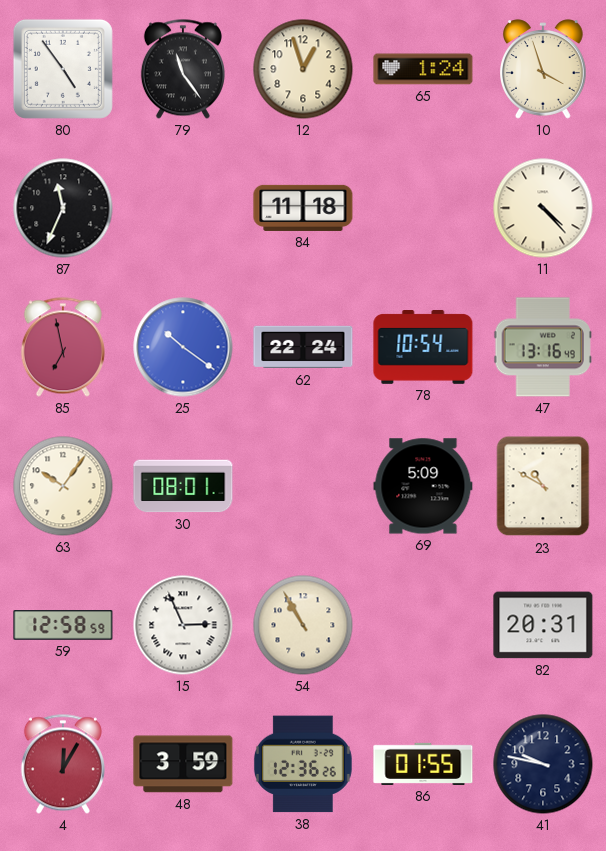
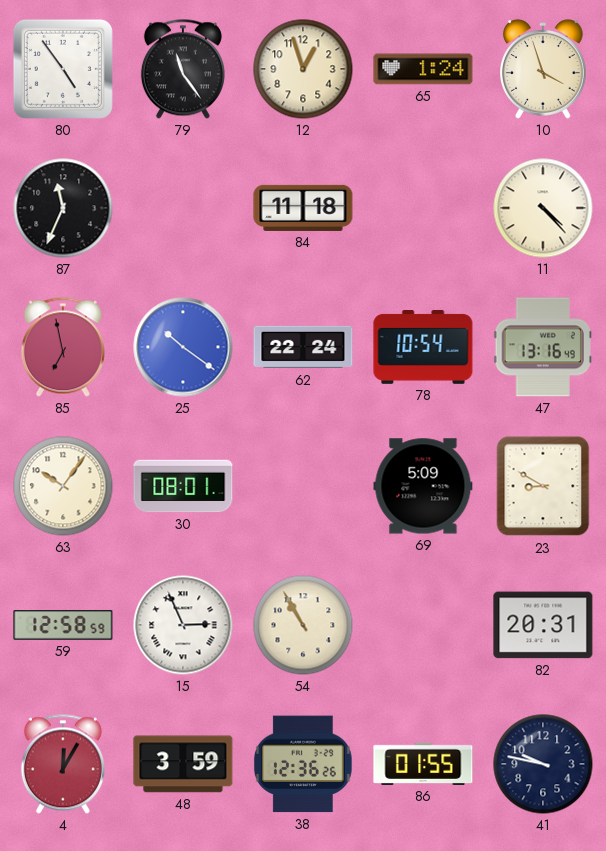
23: 10:50 -> 8:50 (543, 486)
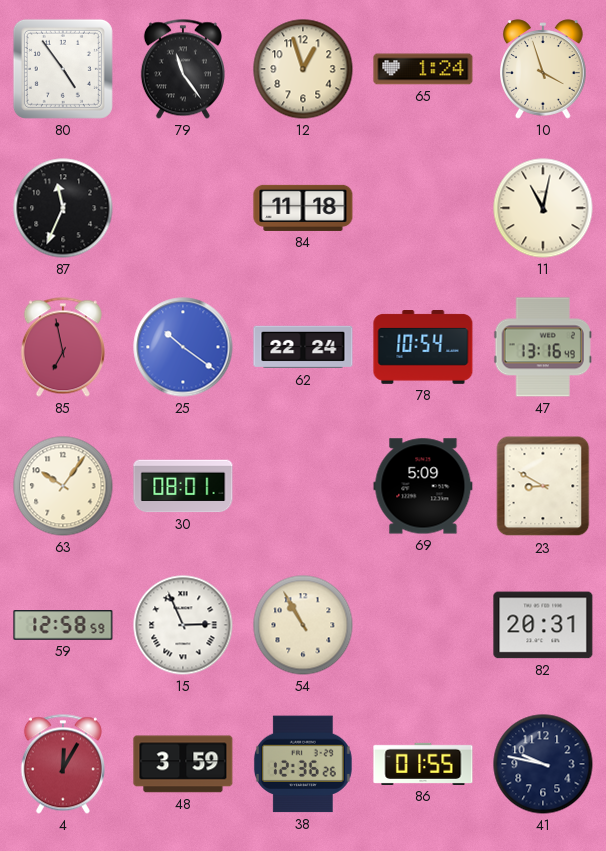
11: 4:23 -> 11:02 (543, 208)
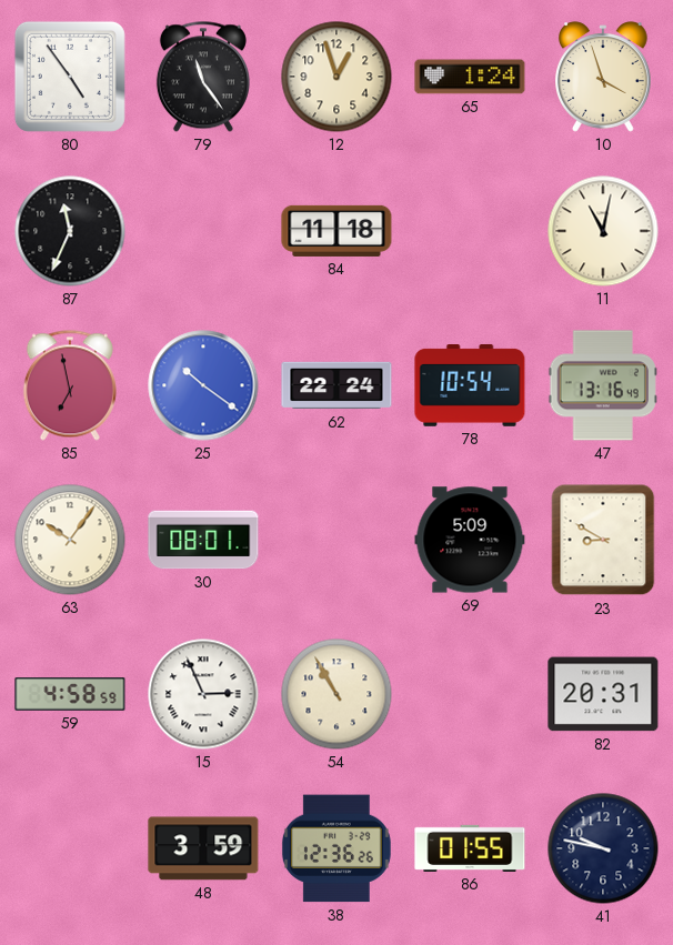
59: 12:58 -> 4:58 (70, 694)
4: 12:05 -> none (63, 764)
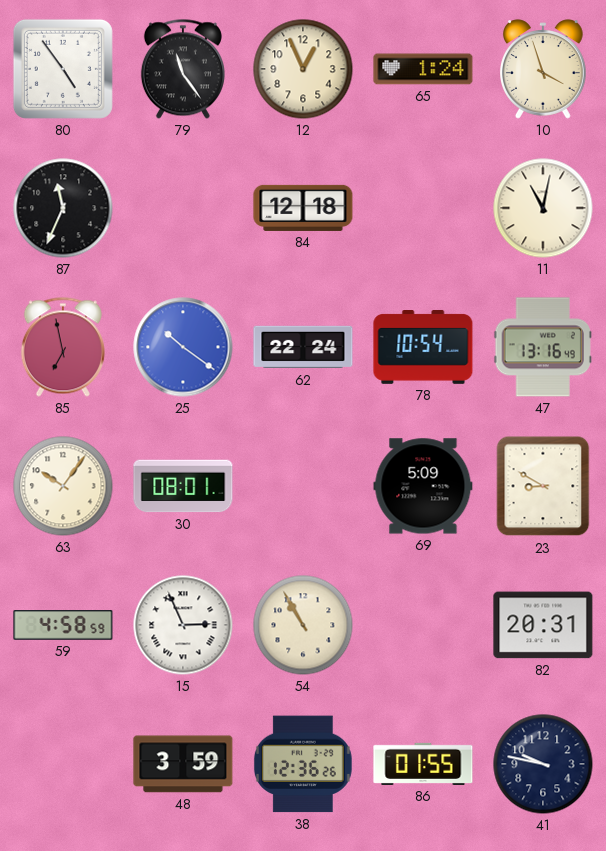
12: 12:57 -> 12:56 (303, 69)
84: 11:18 -> 12:18 (303, 208)
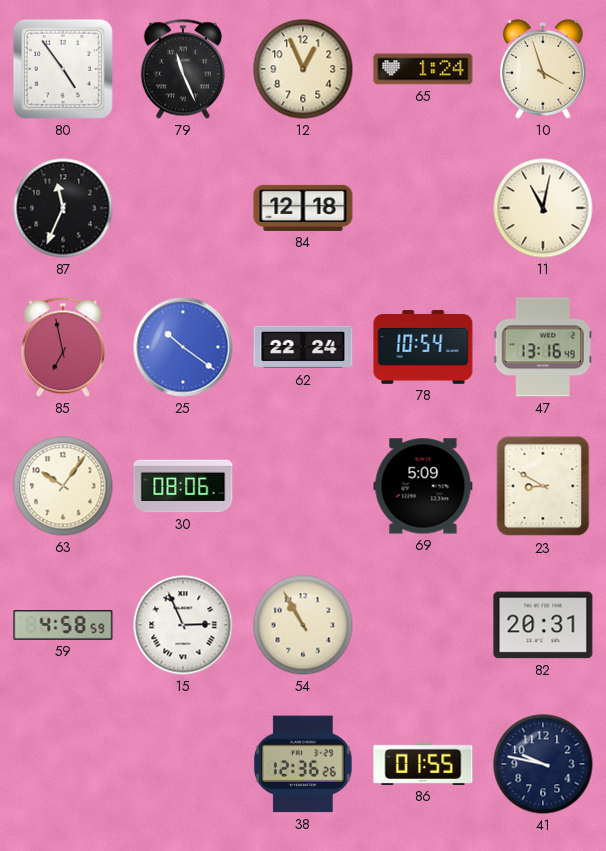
79: 11:24 -> 11:26 (183, 69)
30: 08:01 -> 08:06 (183, 486)
48: 3:59 -> none (183, 764)
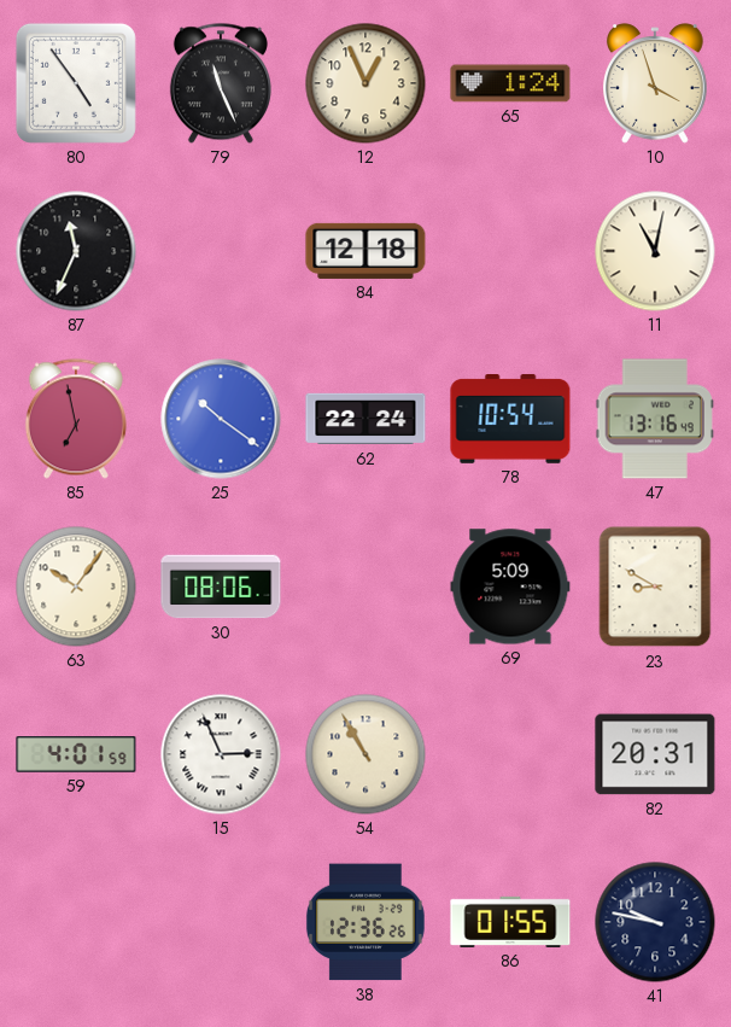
59: 4:58 -> 4:01 (76, 754)
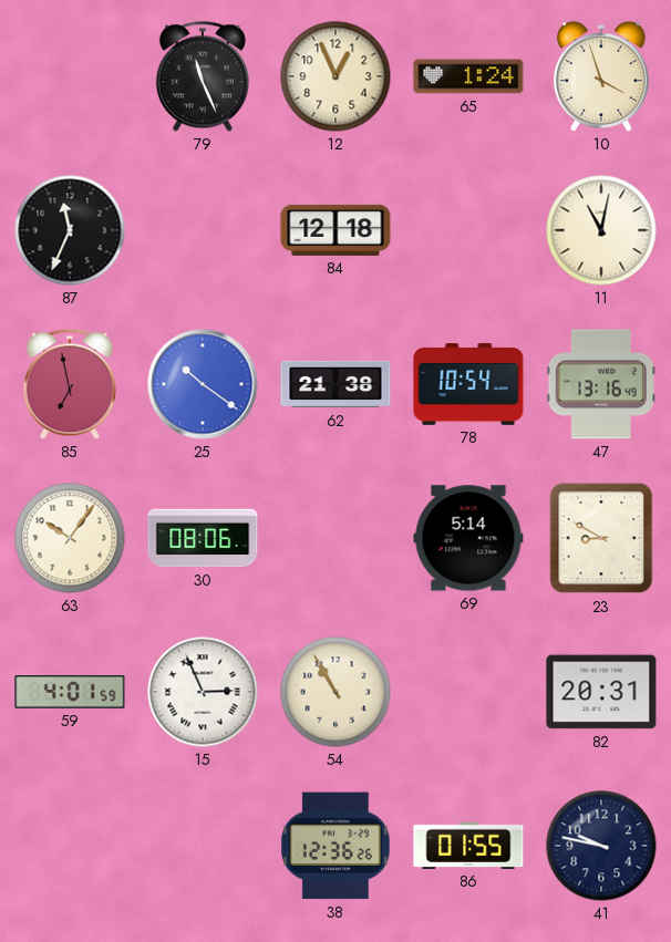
80: 4:54 -> none (76, 83)
62: 22:24 -> 21:38 (335, 384)
69: 5:09 -> 5:14 (468, 538)
